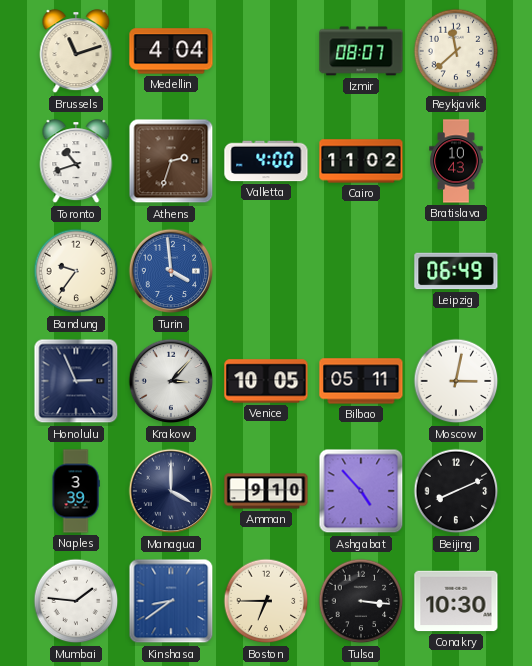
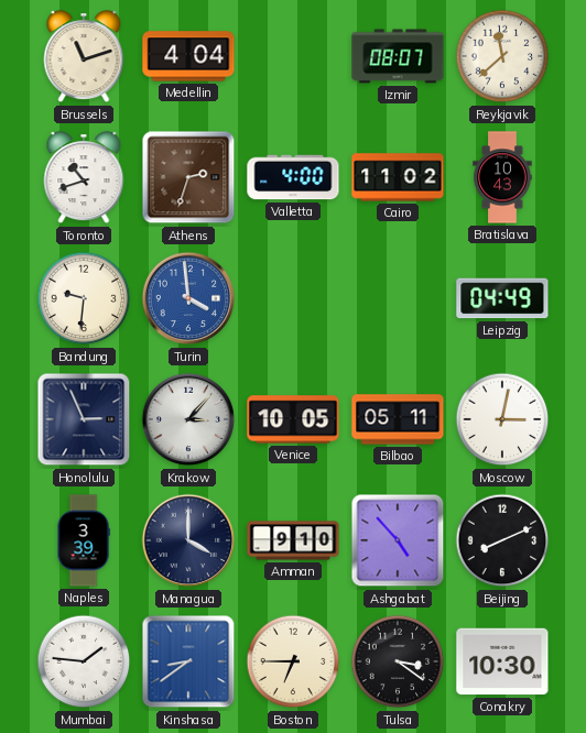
Bandung: 9:36 -> 9:31 (84, 298)
Leipzig: 06:49 -> 04:49 (502, 298)
Tulsa: 3:16 -> 3:21 (398, 661)
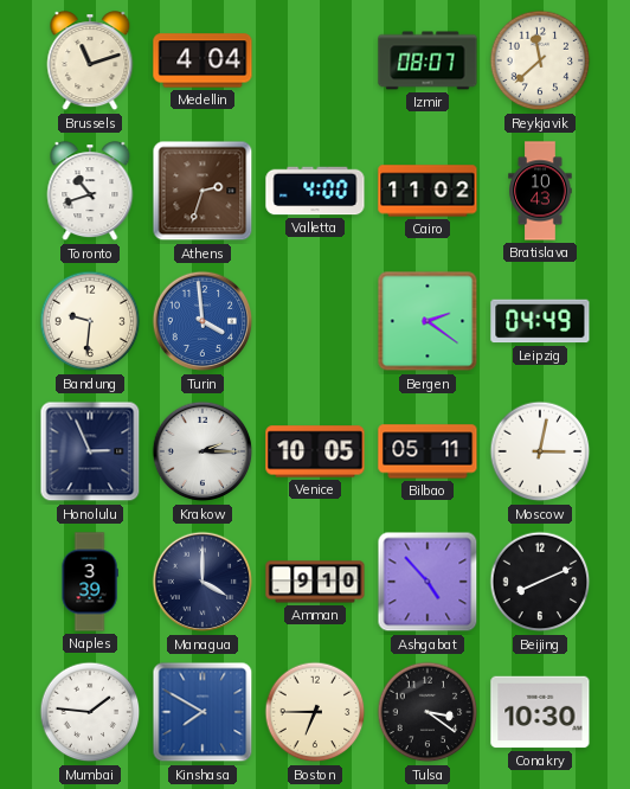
Bergen: none -> 2:21 (427, 321)
Krakow: 3:07 -> 2:15 (202, 451)
Kinshasa: 8:39 -> 7:50 (202, 712)
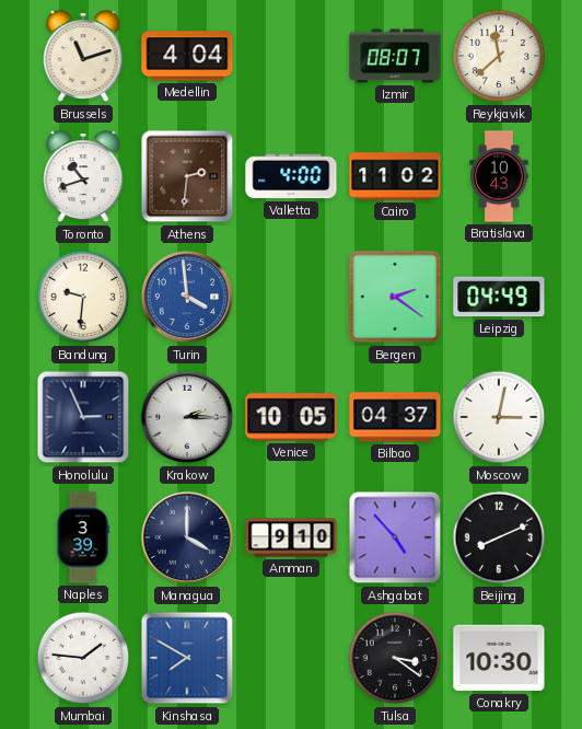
Athens: 2:33 -> 2:31 (187, 176)
Bilbao: 05:11 -> 04:37 (395, 417)
Boston: 6:45 -> none (315, 712)
